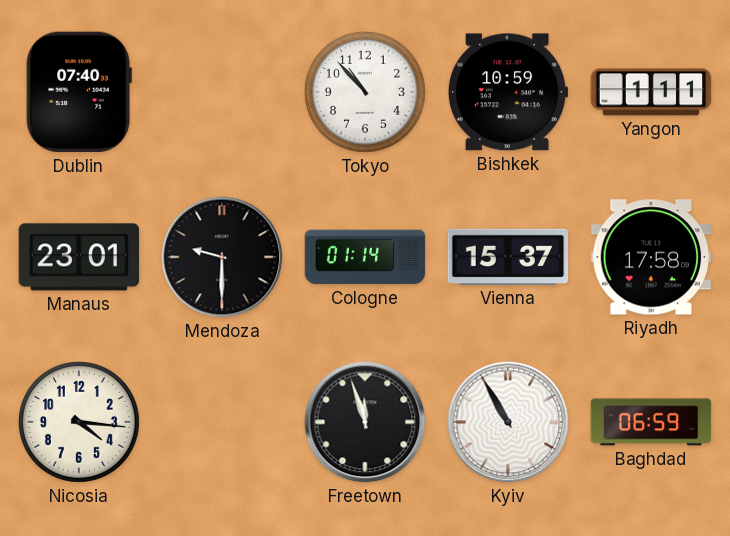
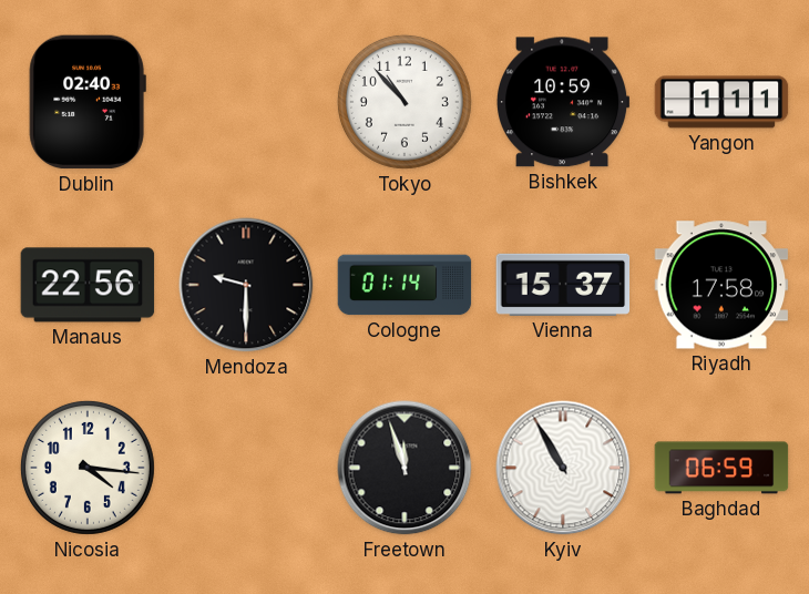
Dublin: 07:40 -> 02:40 (88, 102)
Manaus: 23:01 -> 22:56 (88, 285)
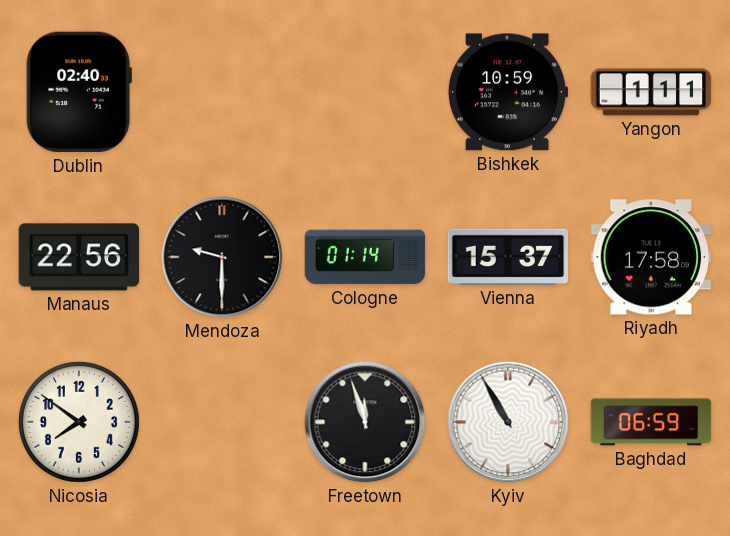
Tokyo: 10:53 -> none (404, 102)
Nicosia: 4:16 -> 7:51 (79, 422)
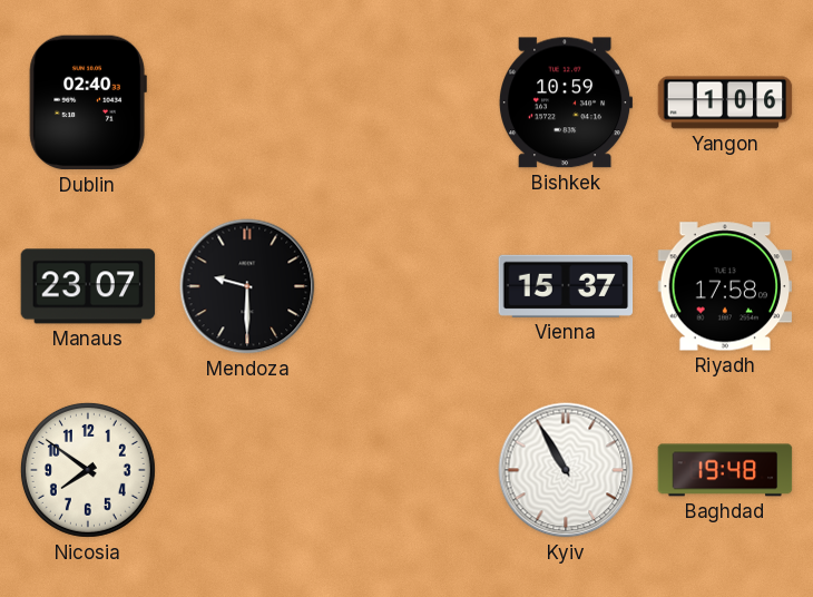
Yangon: 1:11 -> 1:06 (725, 102)
Manaus: 22:56 -> 23:07 (88, 286)
Cologne: 01:14 -> none (365, 257)
Freetown: 11:57 -> none (365, 422)
Baghdad: 06:59 -> 19:48 (725, 470)
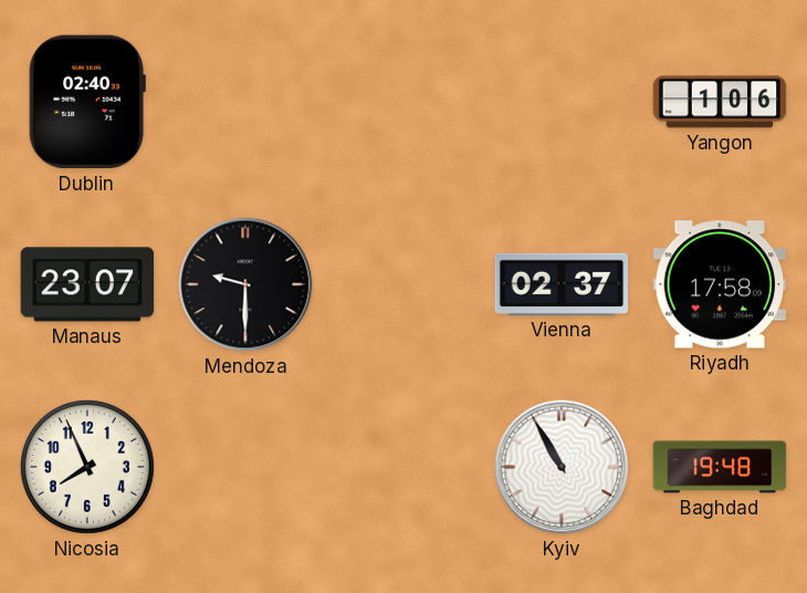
Bishkek: 10:59 -> none (567, 102)
Vienna: 15:37 -> 02:37 (562, 284)
Nicosia: 7:51 -> 7:56 (87, 467)
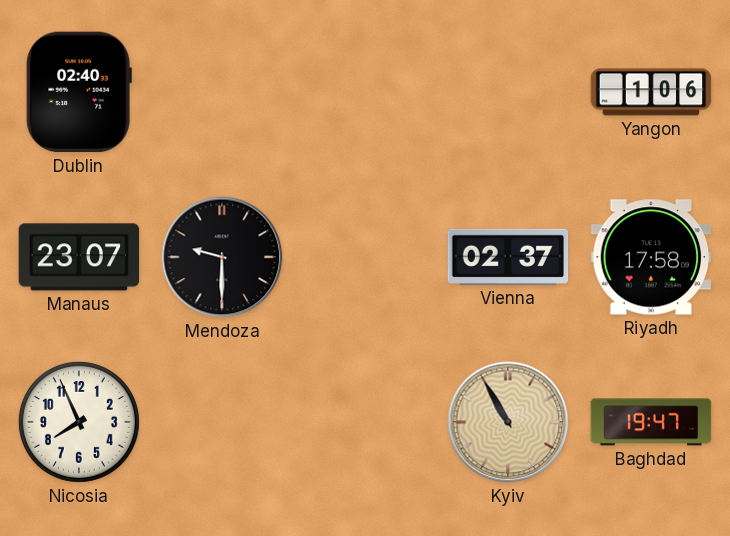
Kyiv dial: white -> champagne (508, 422)
Baghdad: 19:48 -> 19:47 (651, 422)
